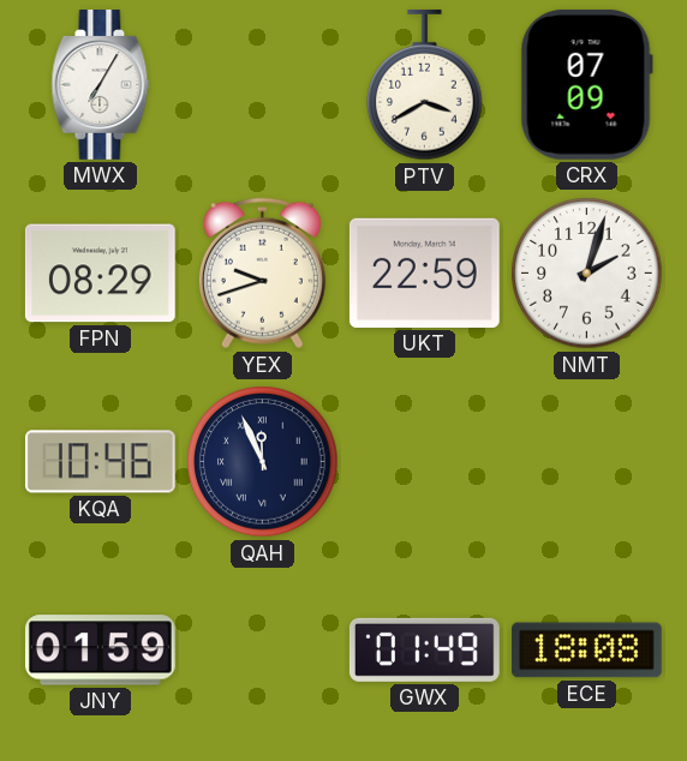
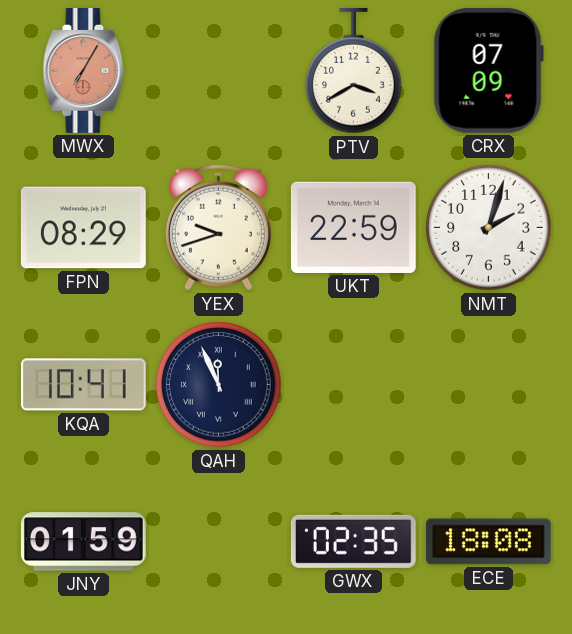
MWX dial: white -> salmon (84, 71)
KQA: 10:46 -> 10:41 (83, 385)
GWX: 01:49 -> 02:35 (353, 541)
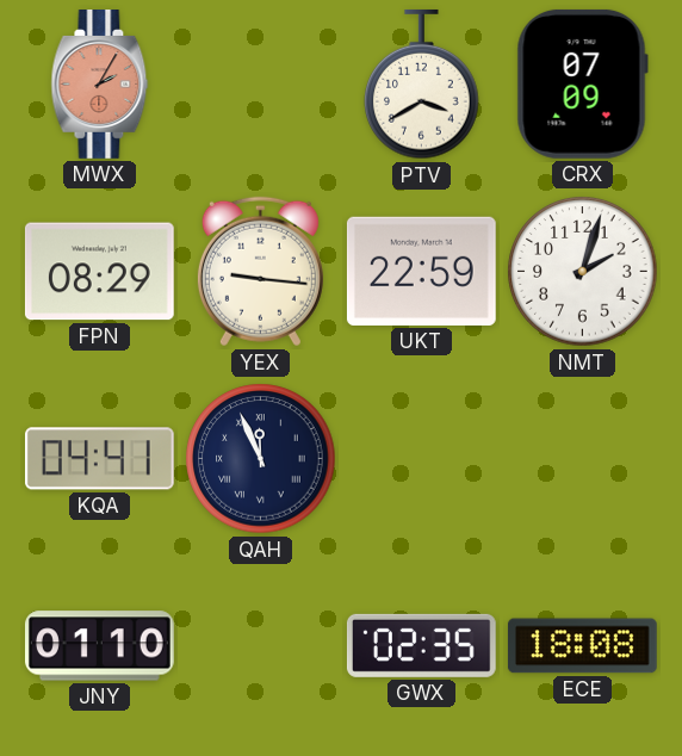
MWX: 7:05 -> 2:05 (100, 85)
YEX: 9:42 -> 9:16 (260, 272)
KQA: 10:41 -> 04:41 (99, 459)
JNY: 01:59 -> 01:10 (99, 646)
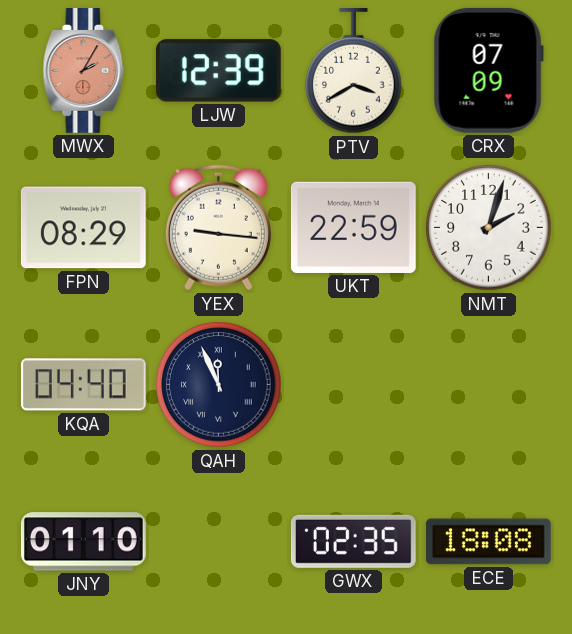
LJW: none -> 12:39 (218, 71)
KQA: 04:41 -> 04:40 (83, 385)
